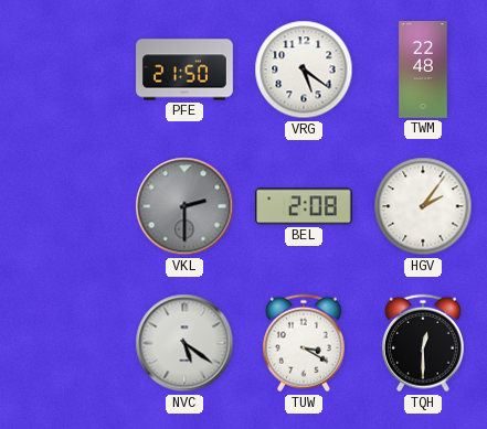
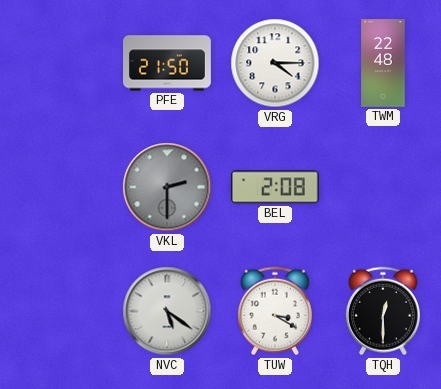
VRG: 5:21 -> 4:15 (275, 63)
HGV: 2:06 -> none (423, 206)
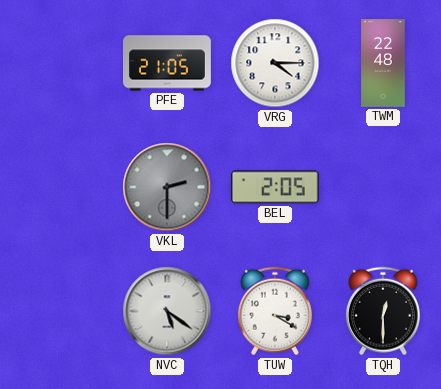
PFE: 21:50 -> 21:05 (168, 63)
BEL: 2:08 -> 2:05 (275, 187)
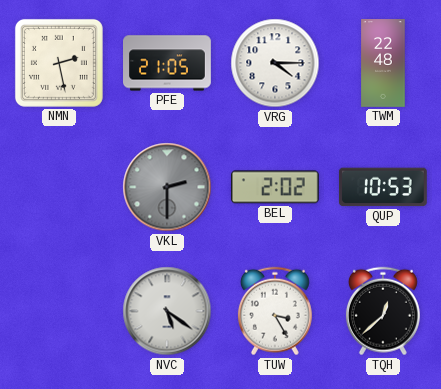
NMN: none -> 2:28 (59, 63)
BEL: 2:05 -> 2:02 (275, 187)
QUP: none -> 10:53 (383, 187)
TUW: 3:20 -> 3:25 (275, 311)
TQH: 12:30 -> 12:38 (383, 311)
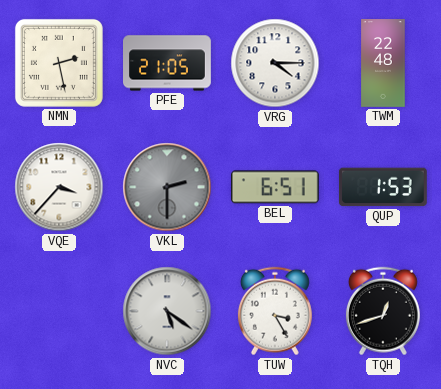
VQE: none -> 3:37 (59, 187)
BEL: 2:02 -> 6:51 (275, 187)
QUP: 10:53 -> 1:53 (383, 187)
TQH: 12:38 -> 12:42 (383, 311)
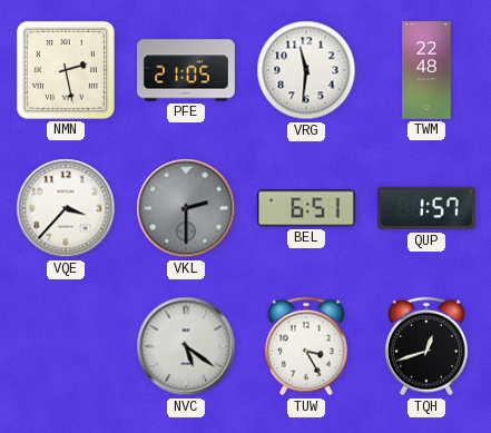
VRG: 4:15 -> 11:31 (306, 70)
QUP: 1:53 -> 1:57 (426, 208)
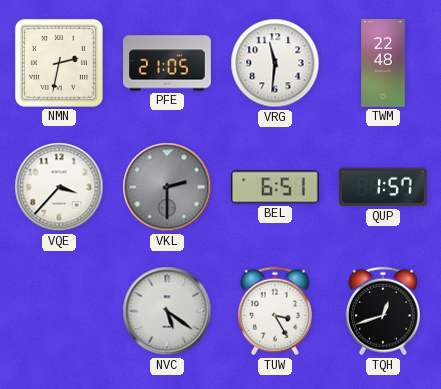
NMN: 2:28 -> 2:32 (59, 63)
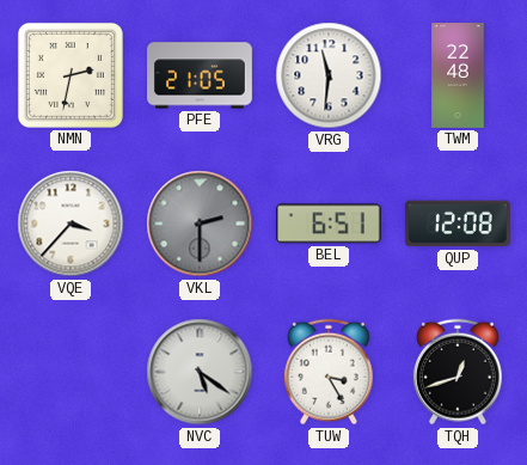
QUP: 1:57 -> 12:08 (458, 224)
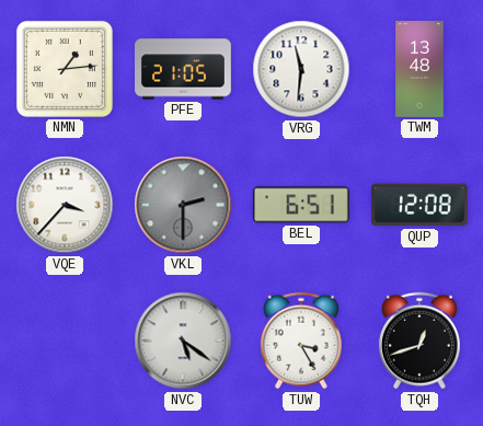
NMN: 2:32 -> 1:14 (65, 69)
TWM: 22:48 -> 13:48 (419, 69)
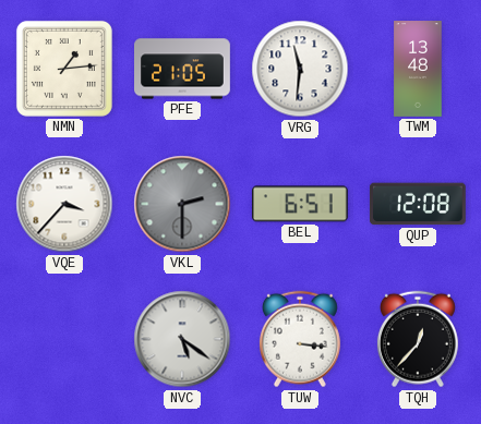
TUW: 3:25 -> 3:16 (300, 339)
TQH: 12:42 -> 12:37 (418, 339)
